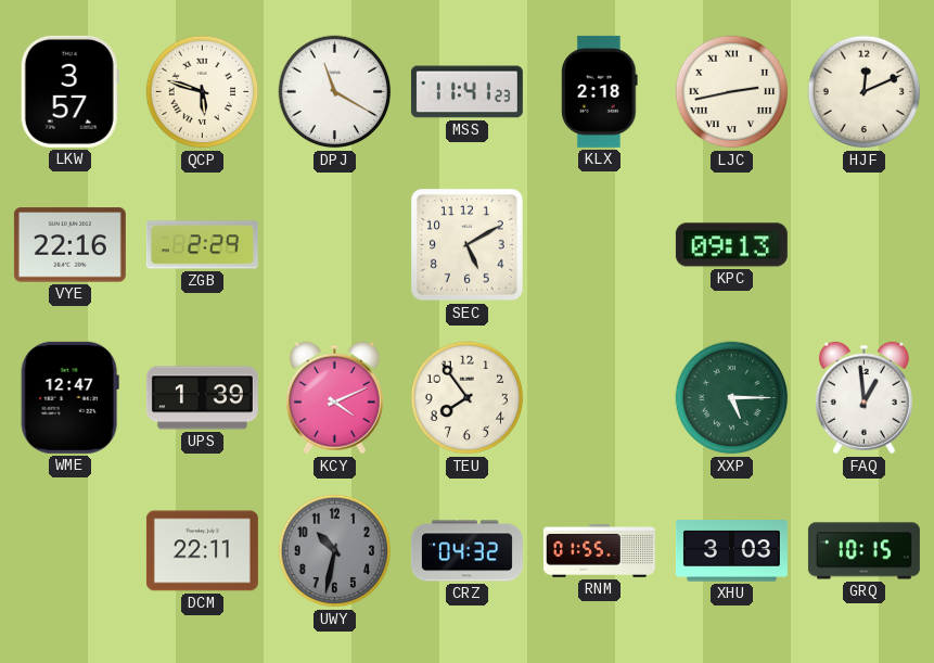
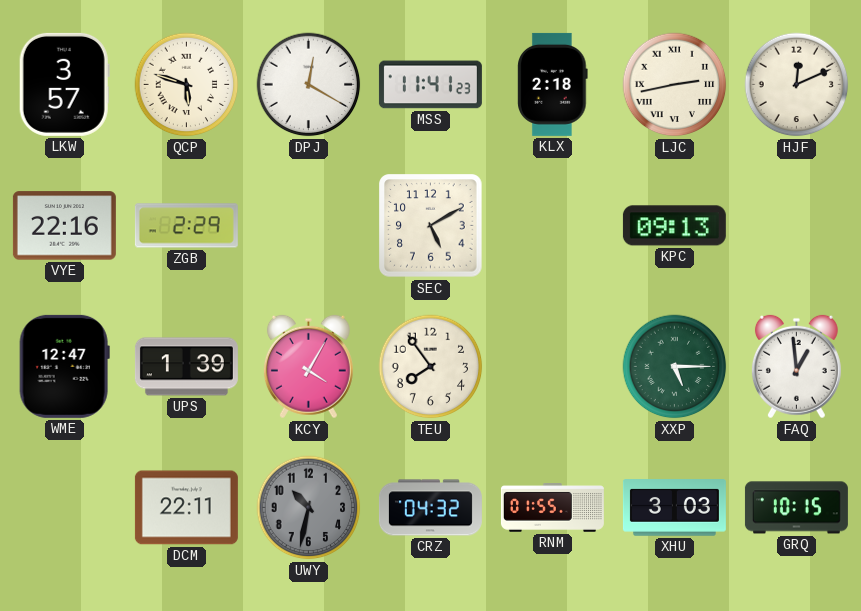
DPJ: 11:20 -> 12:20 (309, 85)
KCY: 4:11 -> 4:05 (308, 367)
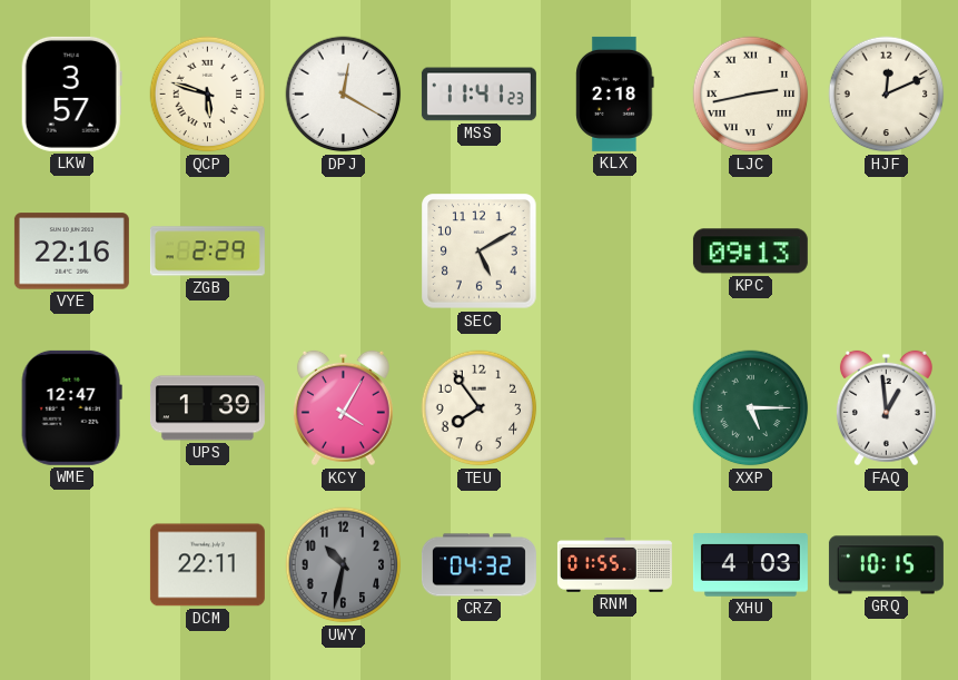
XHU: 3:03 -> 4:03 (750, 565)
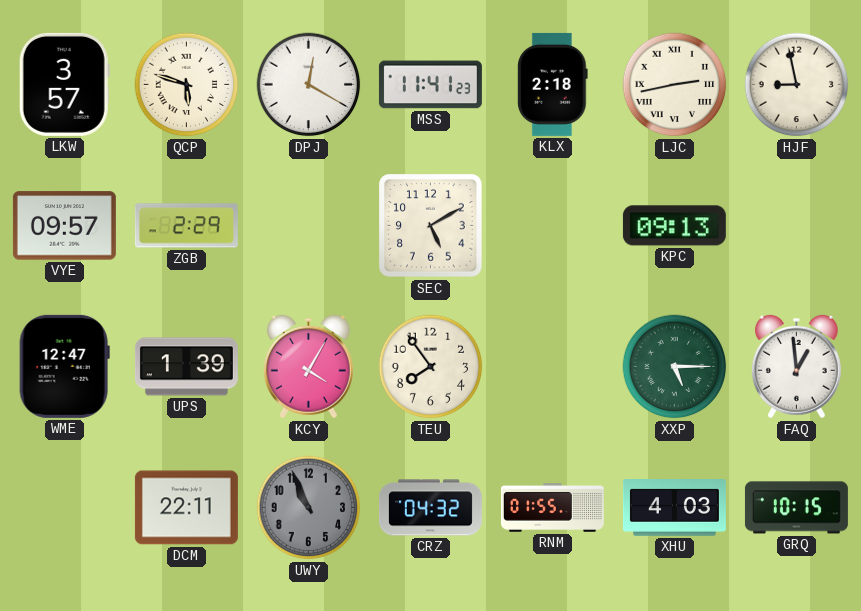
HJF: 12:11 -> 8:58 (797, 85)
VYE: 22:16 -> 09:57 (64, 226)
UWY: 10:32 -> 10:56 (309, 508)
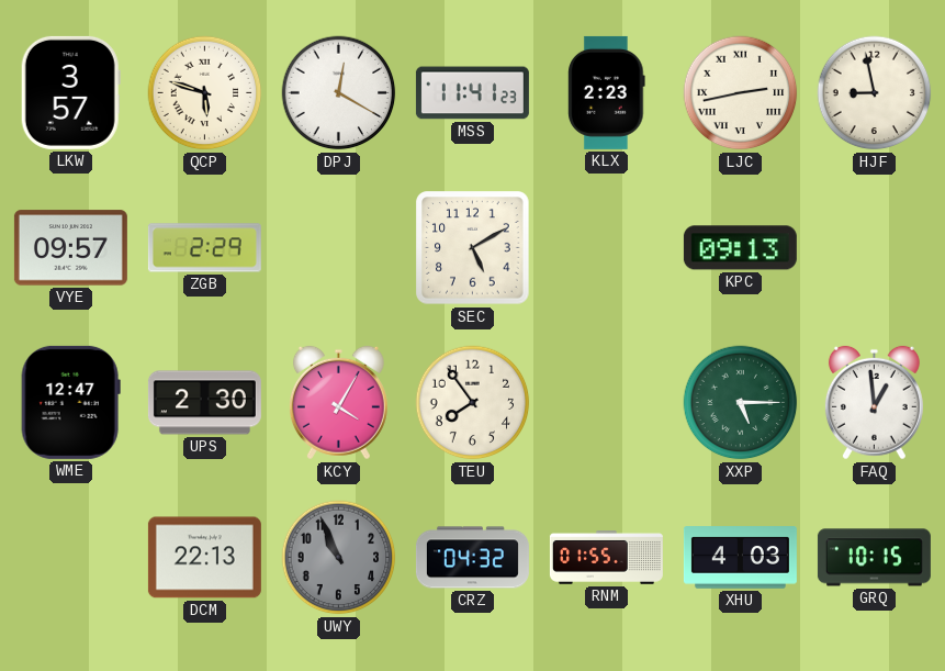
KLX: 2:18 -> 2:23 (607, 92)
UPS: 1:39 -> 2:30 (204, 403)
DCM: 22:11 -> 22:13 (204, 558)
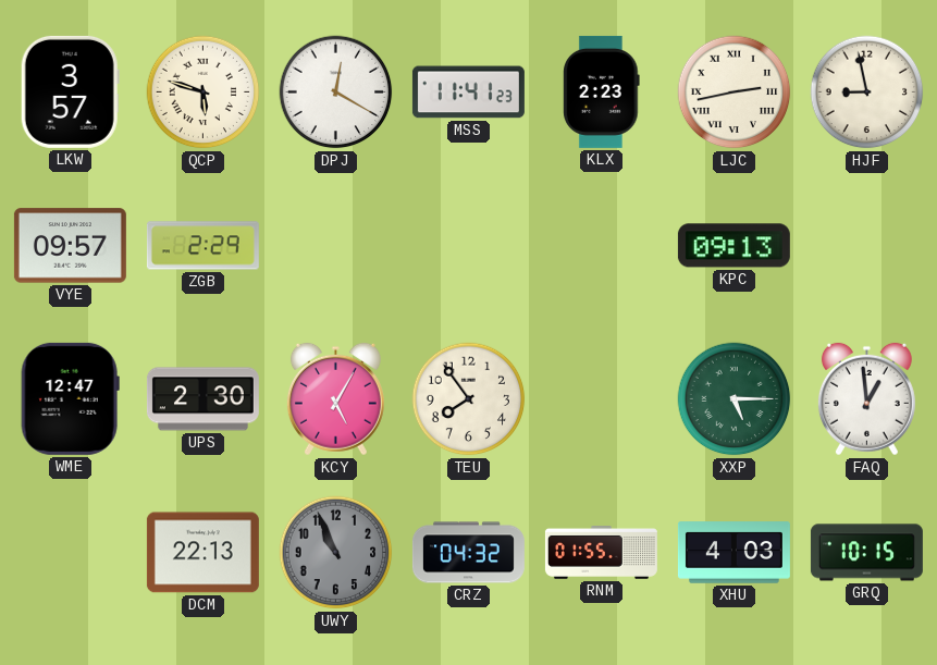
SEC: 5:10 -> none (473, 248)
KCY: 4:05 -> 5:05 (335, 399)
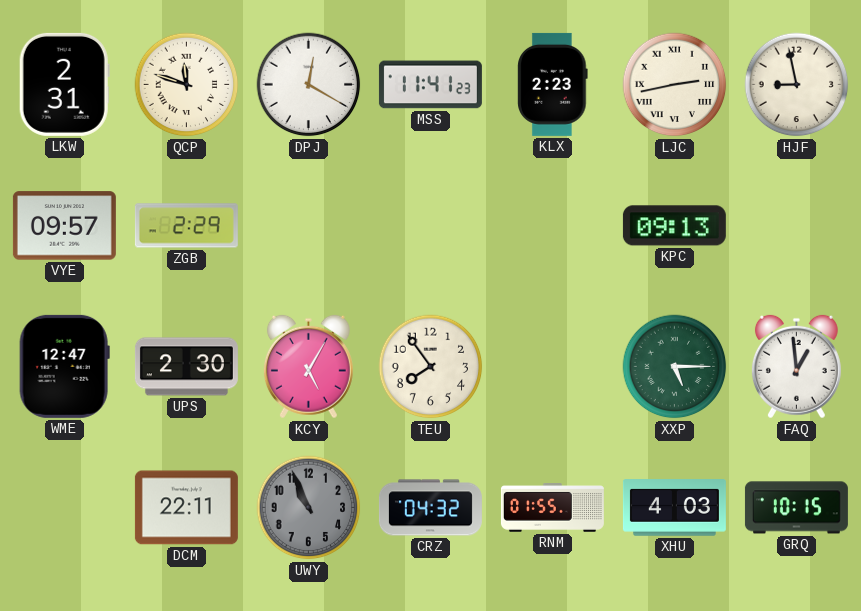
LKW: 3:57 -> 2:31 (64, 84)
QCP: 5:48 -> 11:48 (187, 85)
DCM: 22:13 -> 22:11 (186, 508)
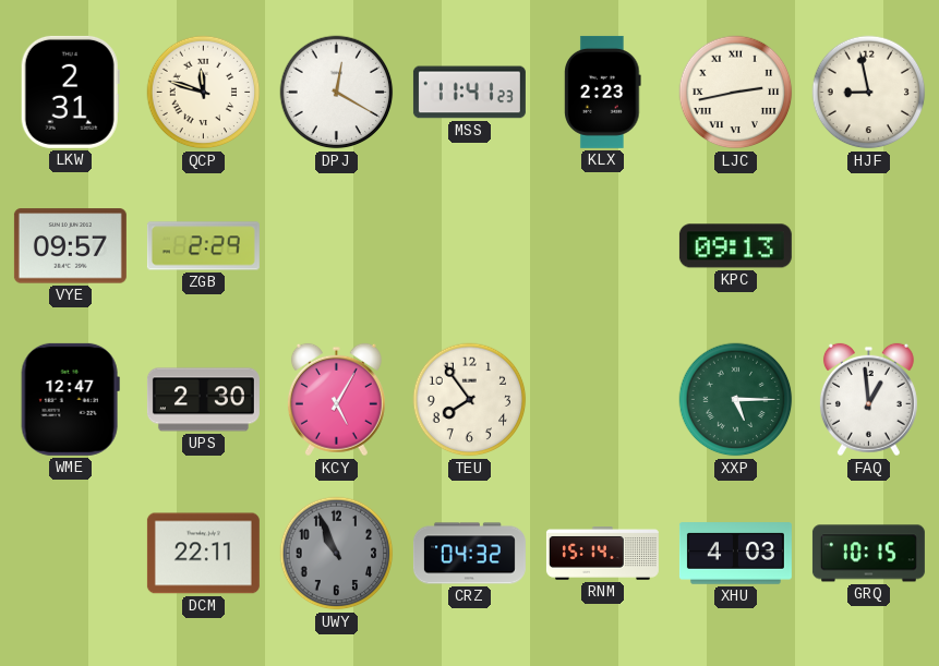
RNM: 01:55 -> 15:14 (602, 554)
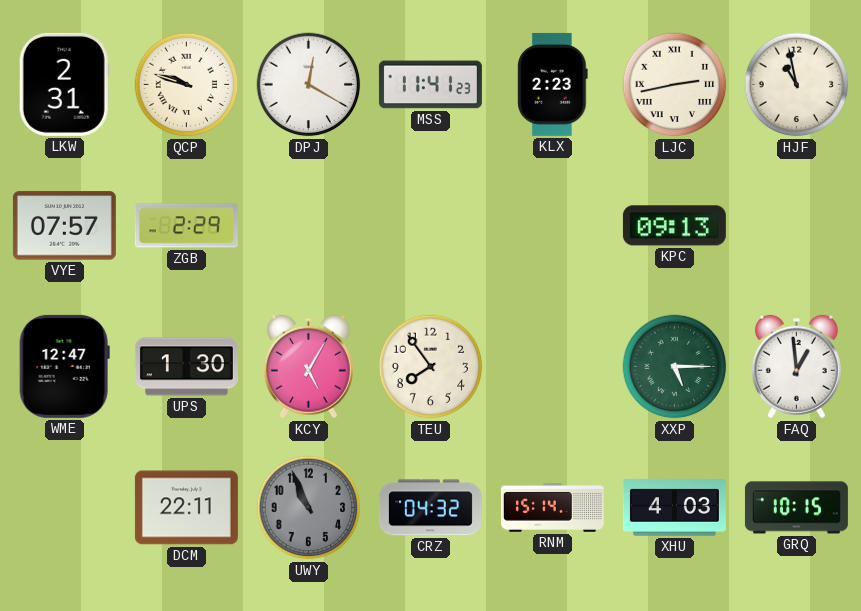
QCP: 11:48 -> 9:48 (187, 85)
HJF: 8:58 -> 10:58 (797, 85)
VYE: 09:57 -> 07:57 (64, 226)
UPS: 2:30 -> 1:30 (186, 367)
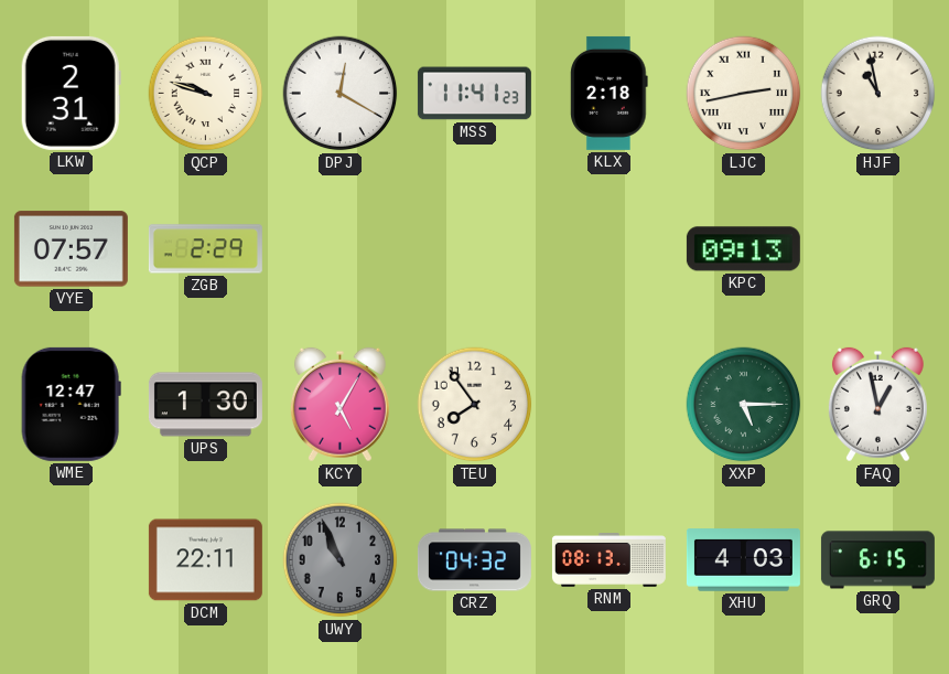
KLX: 2:23 -> 2:18 (610, 93)
FAQ: 12:59 -> 12:58 (877, 405)
RNM: 15:14 -> 08:13 (608, 560)
GRQ: 10:15 -> 6:15 (877, 560)
